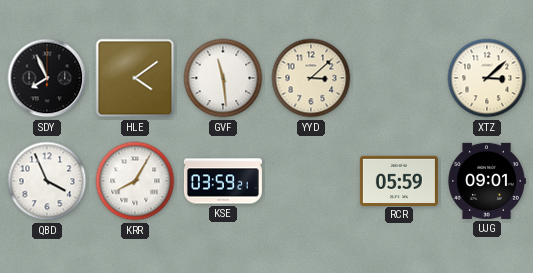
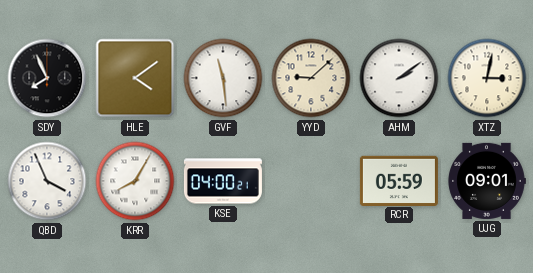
YYD: 3:08 -> 9:08 (311, 78)
AHM: none -> 2:09 (399, 78)
XTZ: 3:08 -> 3:02 (487, 78)
KSE: 03:59 -> 04:00 (223, 181)
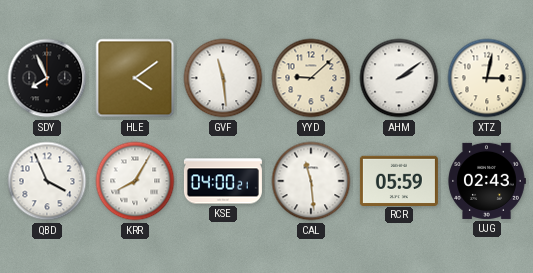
CAL: none -> 11:29 (311, 181)
UJG: 09:01 -> 02:43 (487, 181)
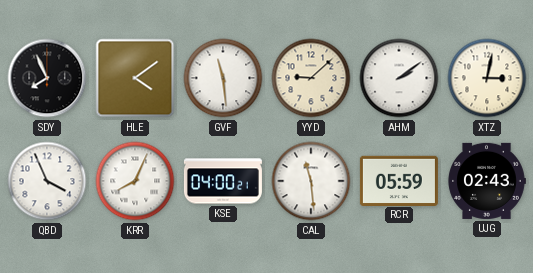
KRR: 8:05 -> 8:04 (135, 181)
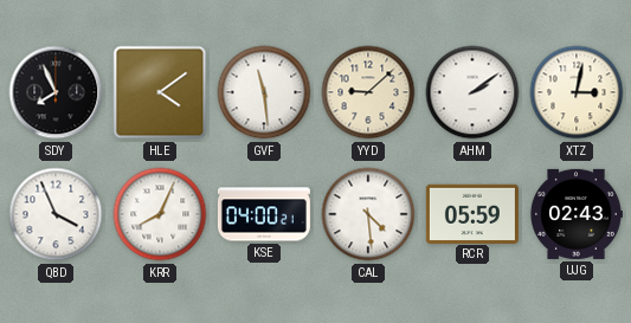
CAL: 11:29 -> 4:29 (368, 214)
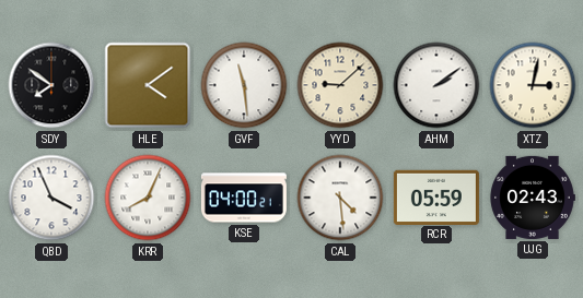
SDY: 7:56 -> 7:51 (51, 85)
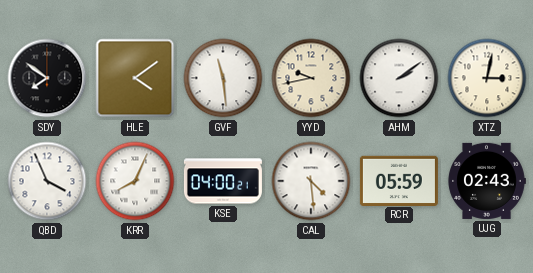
YYD: 9:08 -> 9:43 (311, 78)
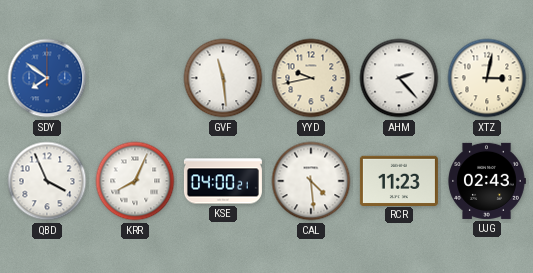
SDY dial: black -> blue (47, 78)
HLE: 4:09 -> none (135, 78)
AHM: 2:09 -> 2:23 (399, 78)
RCR: 05:59 -> 11:23 (399, 180)
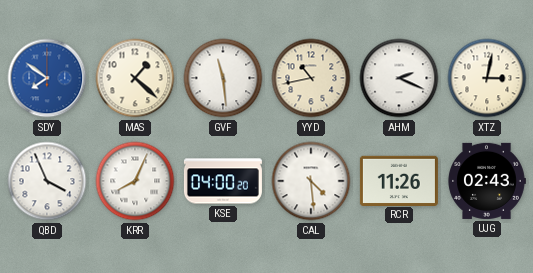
MAS: none -> 1:22 (135, 78)
YYD: 9:43 -> 10:43 (311, 78)
AHM: 2:23 -> 2:19 (399, 78)
KSE: 04:00:21 -> 04:00:20 (223, 181)
RCR: 11:23 -> 11:26 (399, 180)
